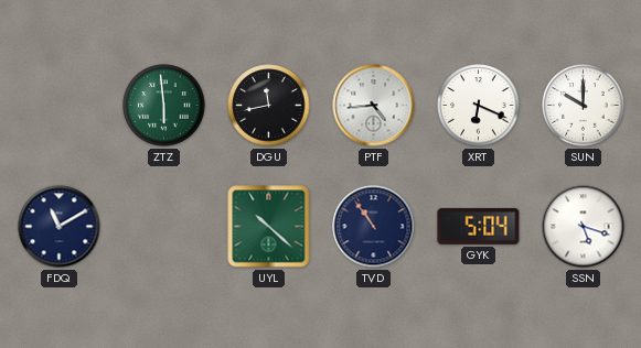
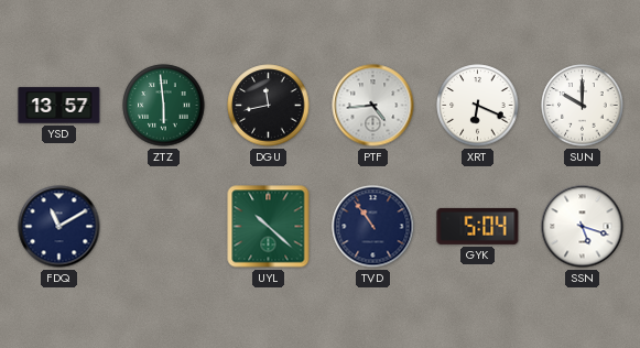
YSD: none -> 13:57 (59, 106)
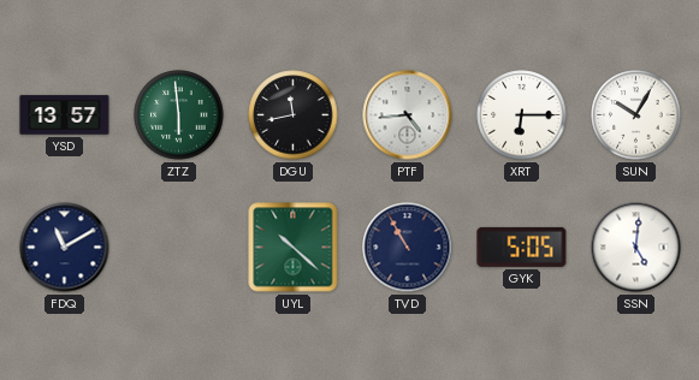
XRT: 6:19 -> 6:15 (522, 115)
SUN: 10:00 -> 10:05 (636, 115)
TVD: 10:54 -> 10:55 (408, 248)
GYK: 5:04 -> 5:05 (522, 247)
SSN: 5:18 -> 5:01 (636, 248)
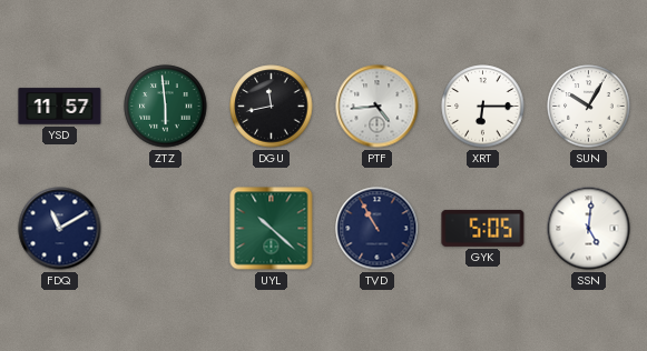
YSD: 13:57 -> 11:57 (60, 107)
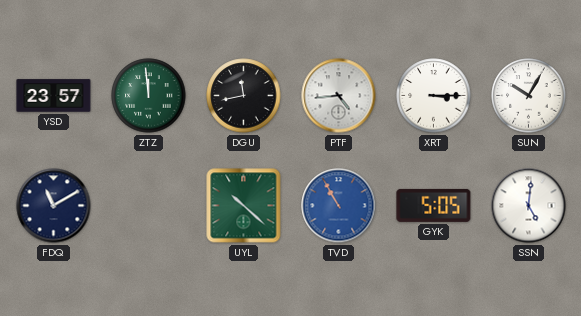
YSD: 11:57 -> 23:57 (54, 96)
ZTZ: 5:59 -> 11:59 (149, 96)
XRT: 6:15 -> 3:15 (434, 96)
TVD dial: navy -> blue (339, 206)
